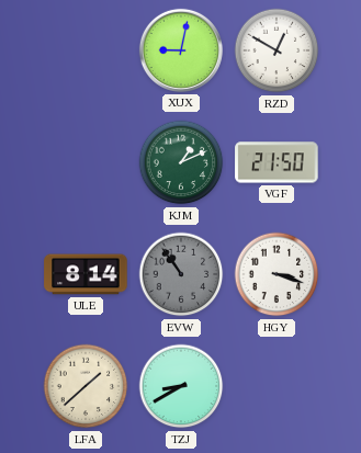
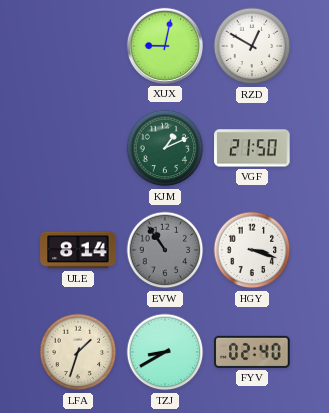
LFA: 1:38 -> 1:33 (78, 352)
FYV: none -> 02:40 (252, 352)
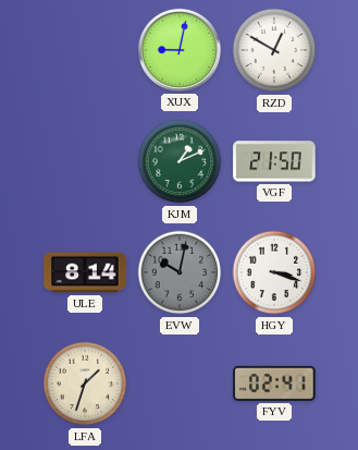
EVW: 10:54 -> 10:02 (180, 272)
TZJ: 8:40 -> none (165, 352)
FYV: 02:40 -> 02:41 (274, 384)
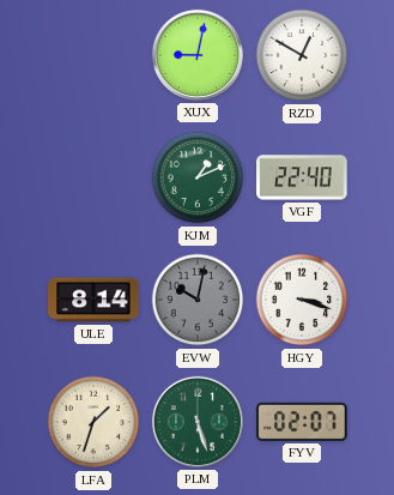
VGF: 21:50 -> 22:40 (302, 177)
PLM: none -> 5:27 (198, 422)
FYV: 02:41 -> 02:07 (302, 422)
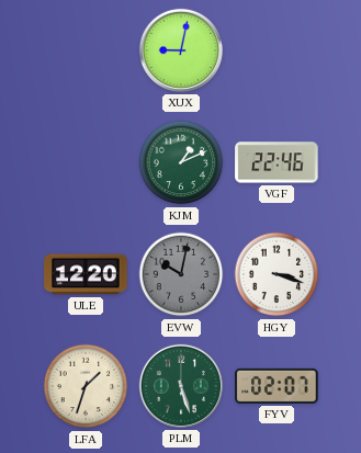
RZD: 12:50 -> none (302, 55)
VGF: 22:40 -> 22:46 (277, 162)
ULE: 8:14 -> 12:20 (86, 274)
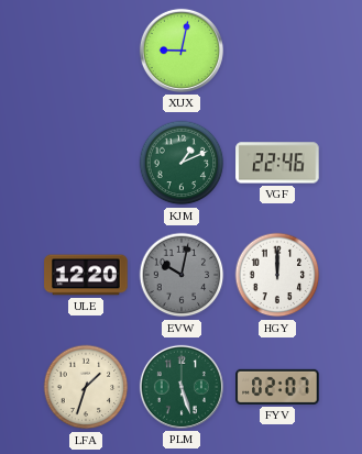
HGY: 3:18 -> 12:00 (277, 275)
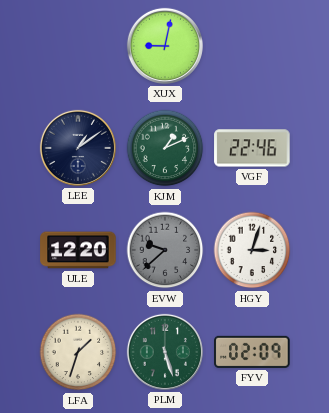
LEE: none -> 1:09 (78, 148)
EVW: 10:02 -> 9:38 (165, 250)
HGY: 12:00 -> 3:03 (252, 250)
FYV: 02:07 -> 02:09 (252, 352)
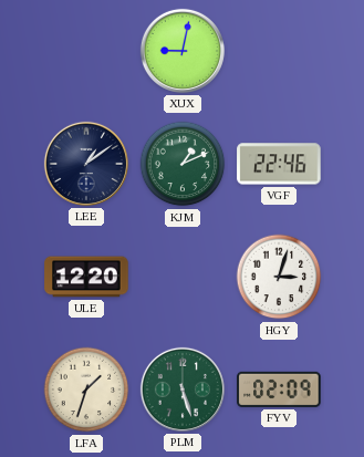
EVW: 9:38 -> none (165, 250)
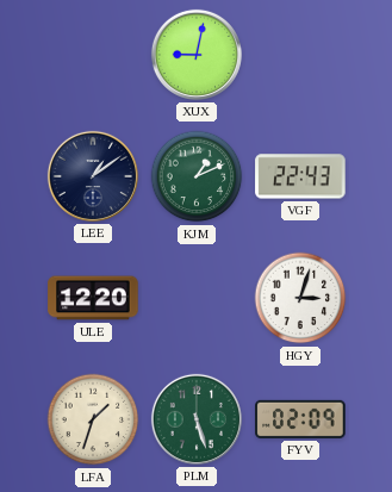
VGF: 22:46 -> 22:43 (300, 176)
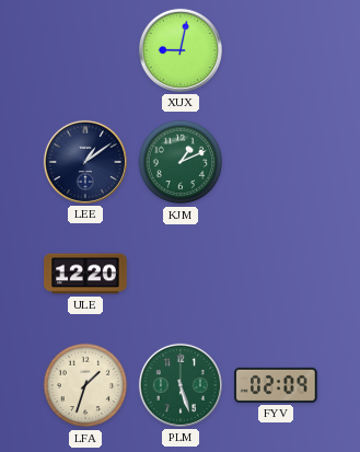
VGF: 22:43 -> none (300, 176)
HGY: 3:03 -> none (300, 298)
